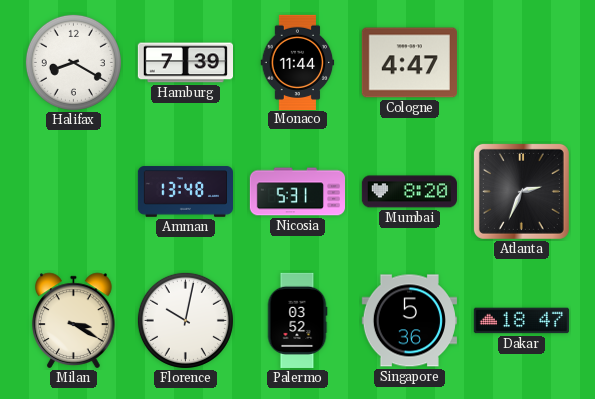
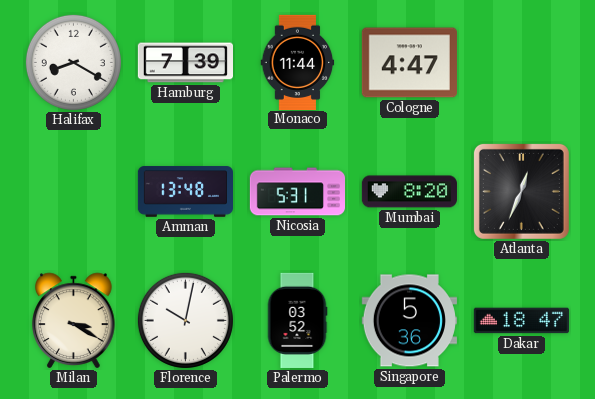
Atlanta: 2:34 -> 12:34 (521, 191)
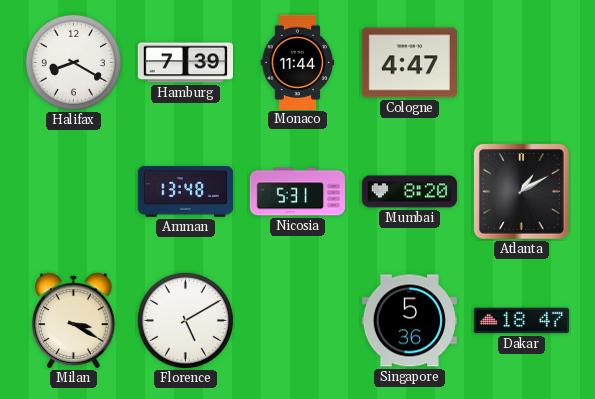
Atlanta: 12:34 -> 1:10 (521, 191)
Florence: 10:02 -> 5:10 (185, 320)
Palermo: 03:52 -> none (297, 320)
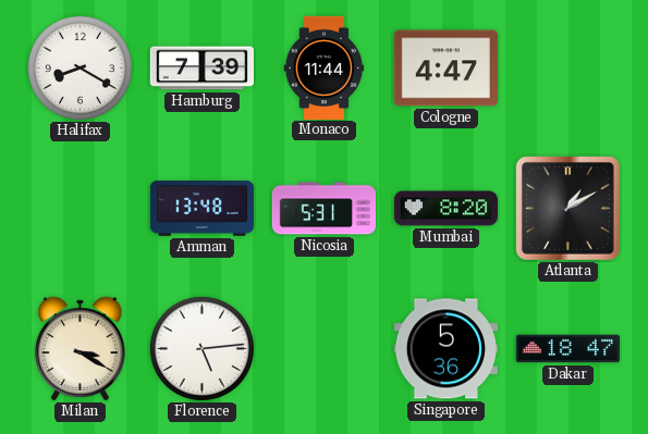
Florence: 5:10 -> 5:14 (201, 348)
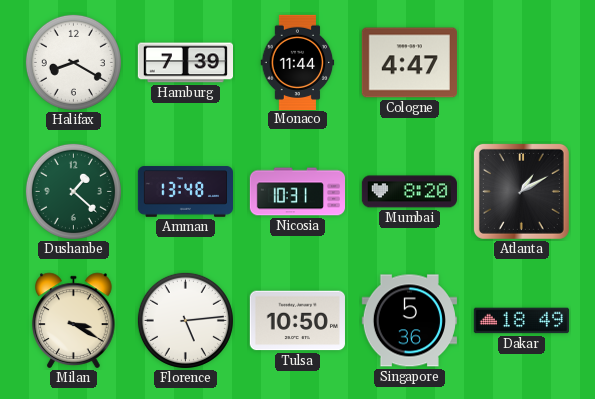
Dushanbe: none -> 1:22 (73, 191)
Nicosia: 5:31 -> 10:31 (297, 192)
Tulsa: none -> 10:50 (297, 321)
Dakar: 18:47 -> 18:49 (521, 321)
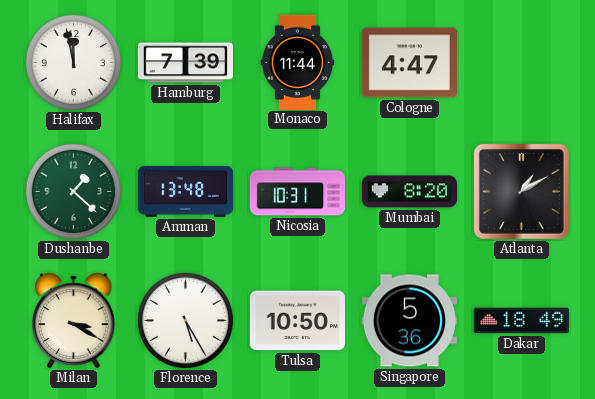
Halifax: 8:20 -> 11:58 (73, 62)
Florence: 5:14 -> 5:25 (185, 320)
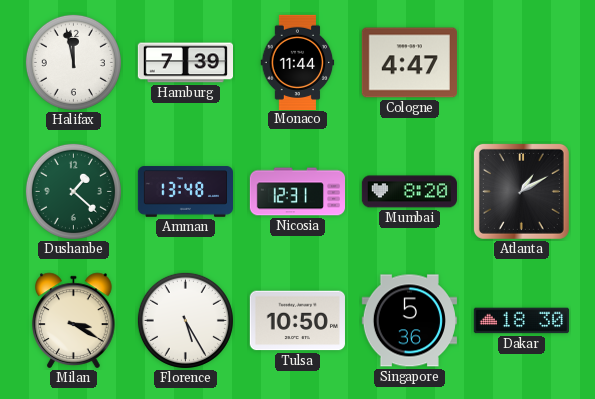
Nicosia: 10:31 -> 12:31 (297, 192)
Dakar: 18:49 -> 18:30 (521, 321)
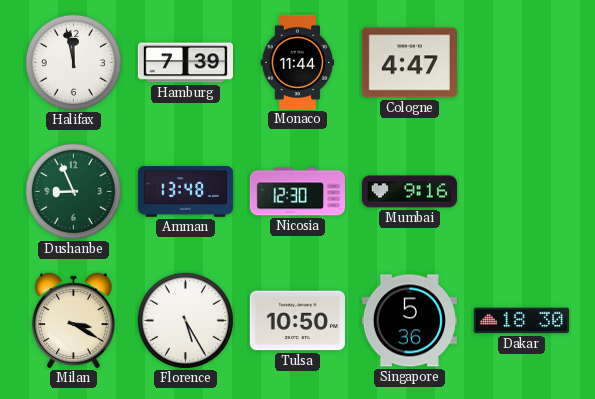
Dushanbe: 1:22 -> 8:56 (73, 191)
Nicosia: 12:31 -> 12:30 (297, 192)
Mumbai: 8:20 -> 9:16 (409, 192)
Atlanta: 1:10 -> none (521, 191)
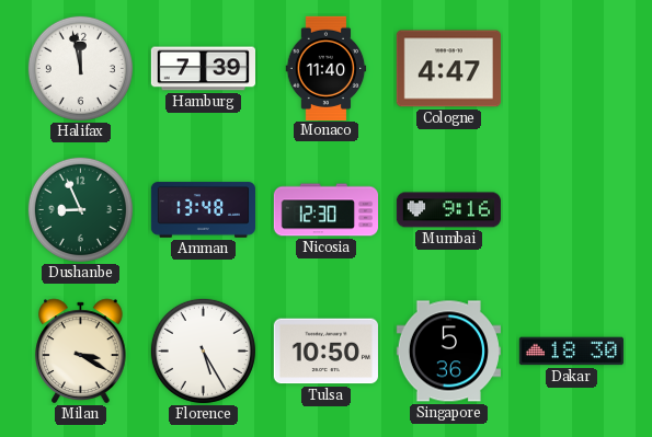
Monaco: 11:44 -> 11:40 (327, 68)
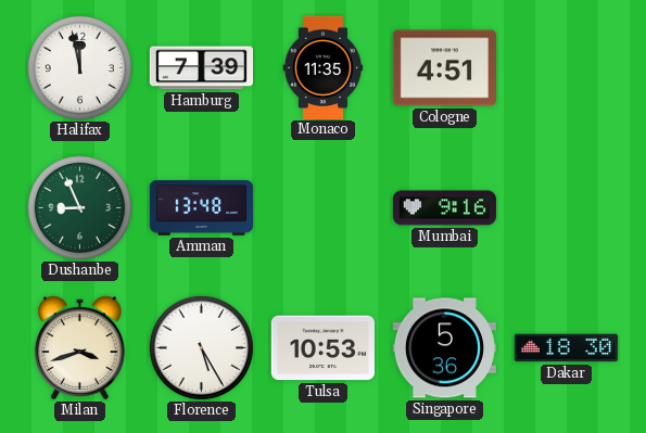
Monaco: 11:40 -> 11:35 (324, 67)
Cologne: 4:47 -> 4:51 (444, 68)
Nicosia: 12:30 -> none (325, 210)
Milan: 3:20 -> 3:42 (80, 348)
Tulsa: 10:50 -> 10:53 (322, 348)
